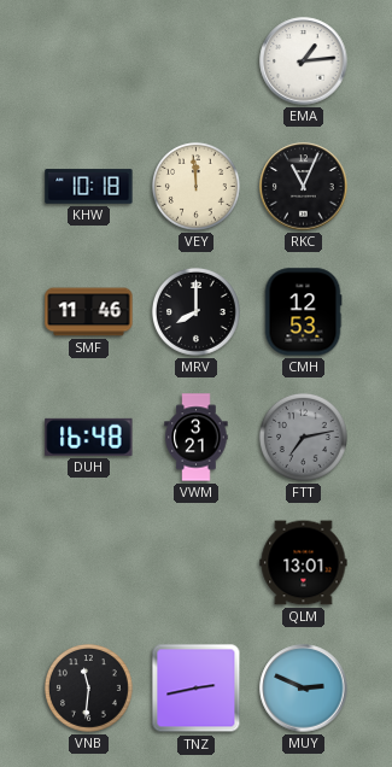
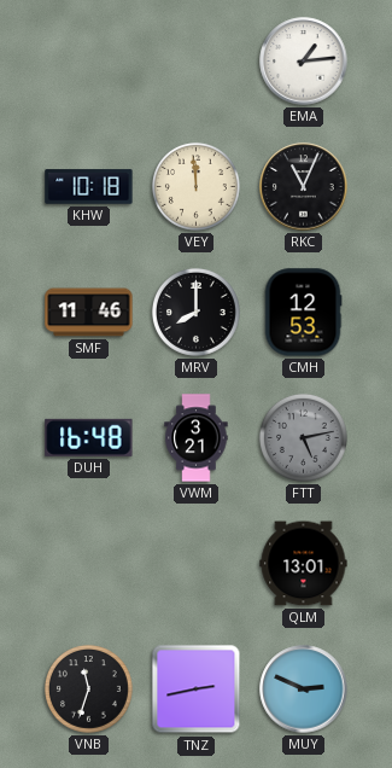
FTT: 7:13 -> 5:13 (303, 437)
VNB: 11:31 -> 11:33 (88, 688)
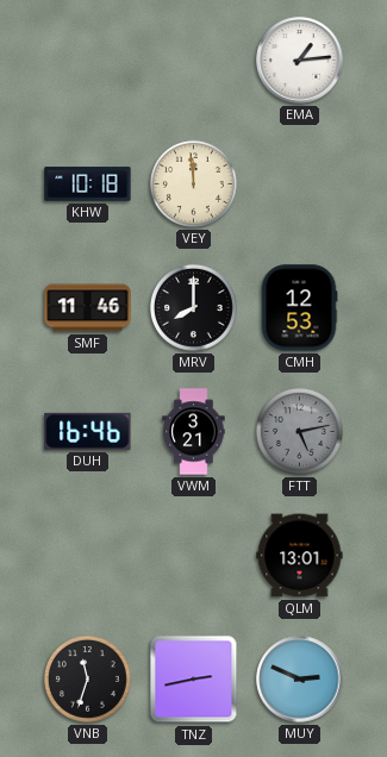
RKC: 11:04 -> none (304, 187)
DUH: 16:48 -> 16:46 (88, 431)
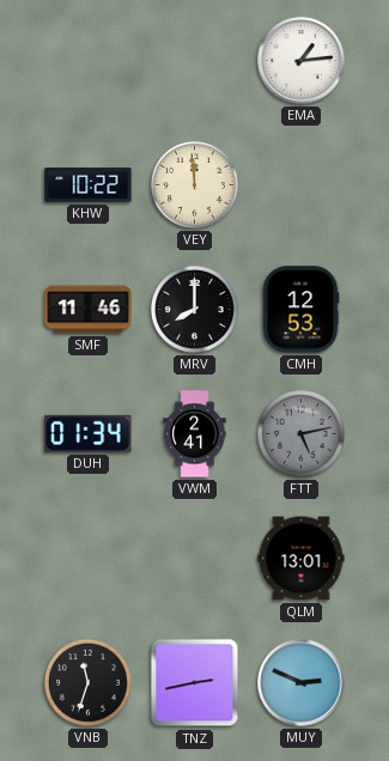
KHW: 10:18 -> 10:22 (89, 185)
DUH: 16:46 -> 01:34 (89, 433)
VWM: 3:21 -> 2:41 (195, 434)
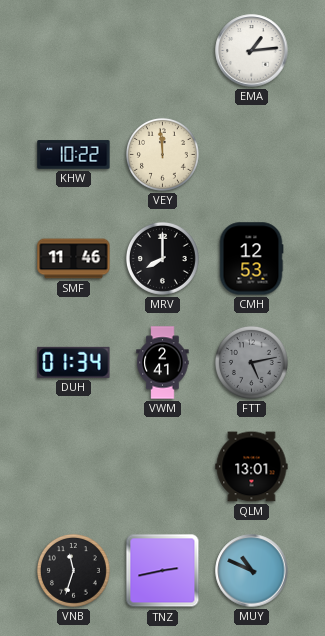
MUY: 2:49 -> 10:49 (252, 571)
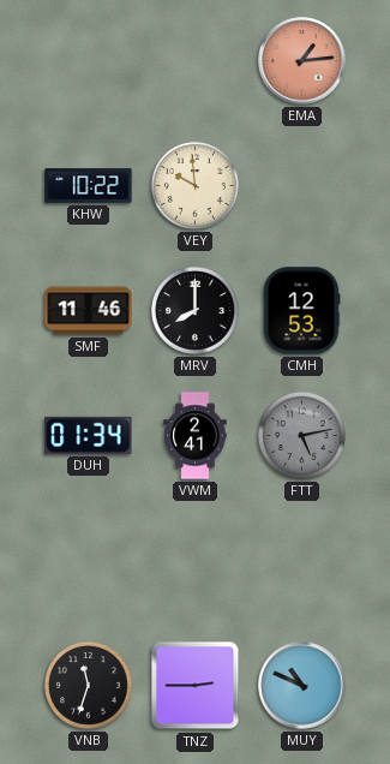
EMA dial: white -> salmon (302, 61)
VEY: 11:59 -> 9:59 (194, 185)
QLM: 13:01 -> none (252, 467)
TNZ: 2:43 -> 2:45 (196, 686)
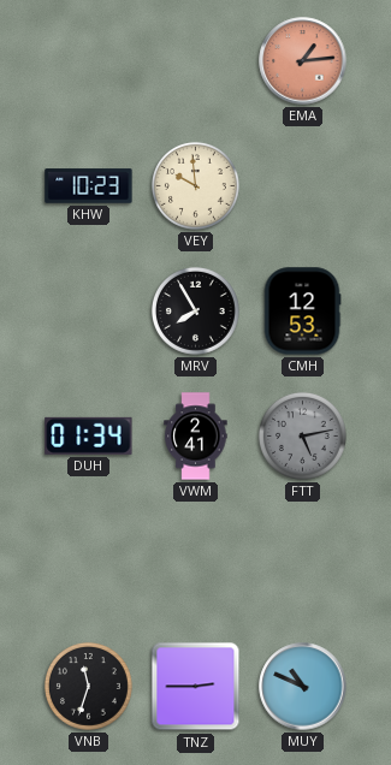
KHW: 10:22 -> 10:23 (89, 186)
SMF: 11:46 -> none (89, 311)
MRV: 8:00 -> 7:55 (195, 310)
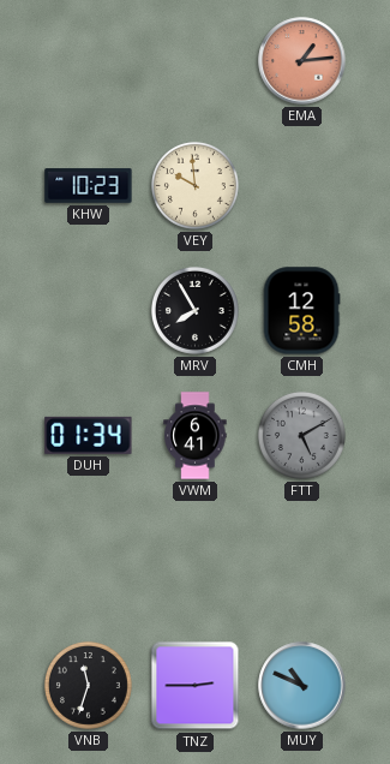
CMH: 12:53 -> 12:58 (301, 311)
VWM: 2:41 -> 6:41 (196, 436)
FTT: 5:13 -> 5:10 (301, 435)
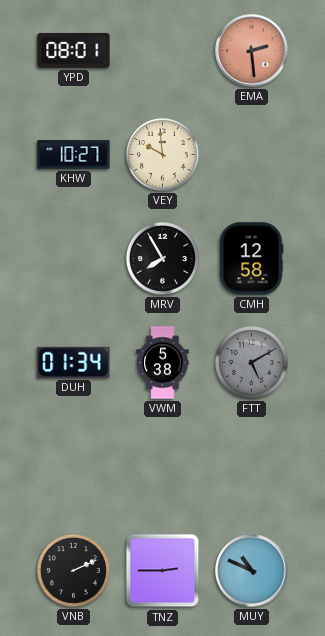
YPD: none -> 08:01 (74, 50)
EMA: 1:14 -> 2:29 (252, 51)
KHW: 10:23 -> 10:27 (74, 155)
VWM: 6:41 -> 5:38 (163, 363)
VNB: 11:33 -> 2:11 (73, 570)
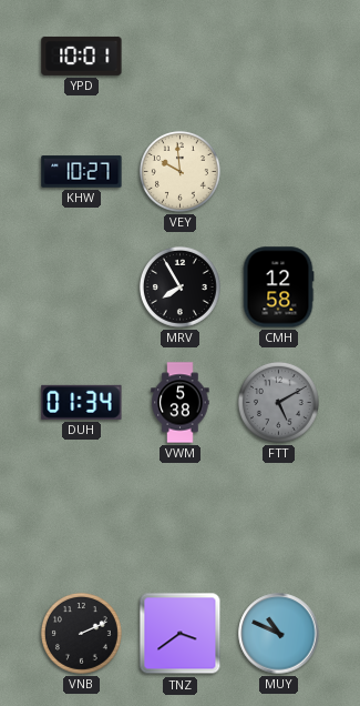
YPD: 08:01 -> 10:01 (82, 56)
EMA: 2:29 -> none (252, 51)
TNZ: 2:45 -> 3:39 (181, 634)
